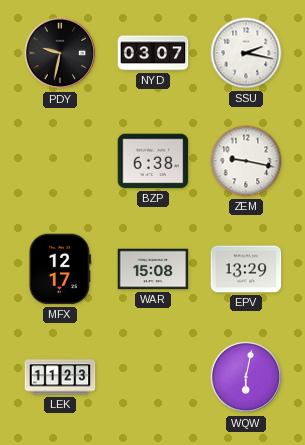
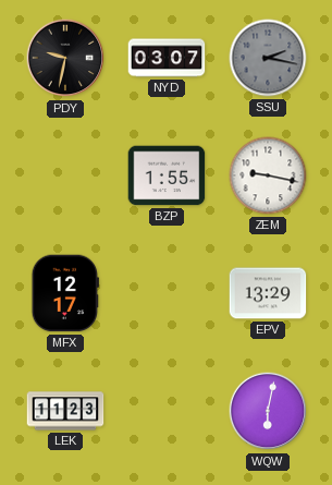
SSU dial: white -> grey (268, 58)
BZP: 6:38 -> 1:55 (167, 175)
WAR: 15:08 -> none (153, 269)
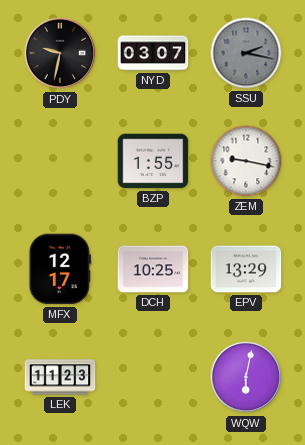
DCH: none -> 10:25 (153, 269)
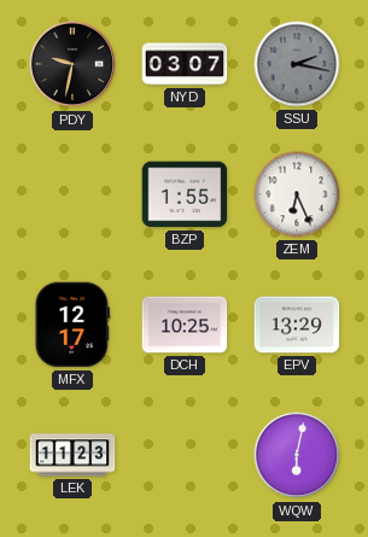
ZEM: 9:17 -> 6:26 (297, 194)
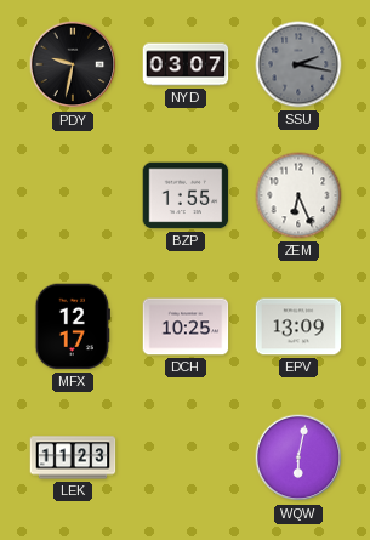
EPV: 13:29 -> 13:09 (298, 326)
